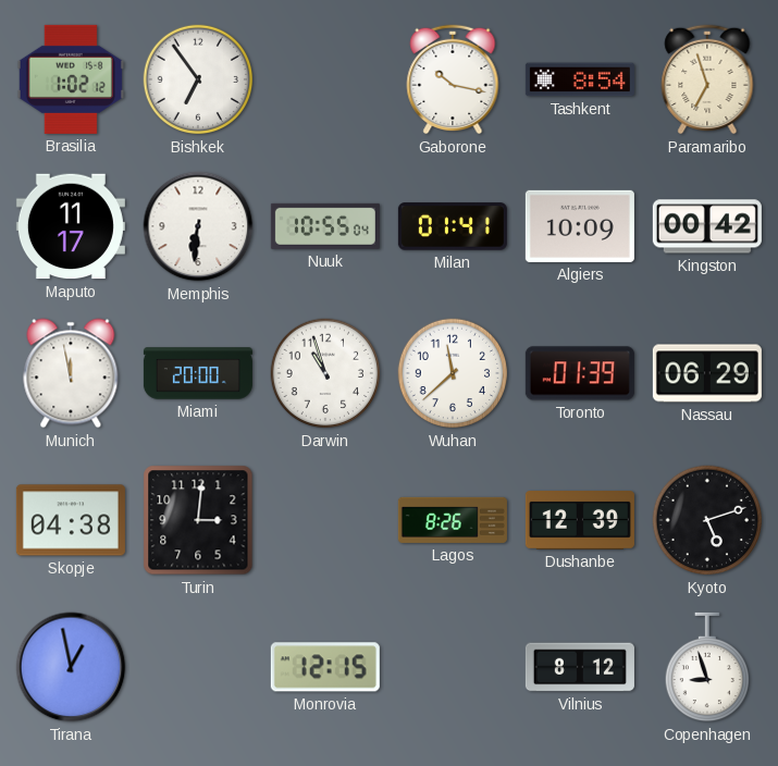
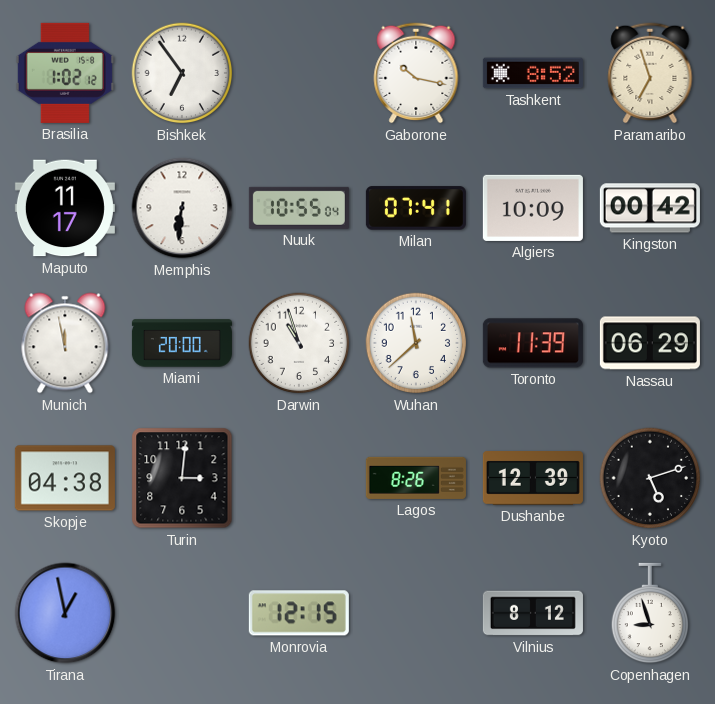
Tashkent: 8:54 -> 8:52 (533, 73)
Milan: 01:41 -> 07:41 (416, 208)
Toronto: 01:39 -> 11:39 (533, 343)
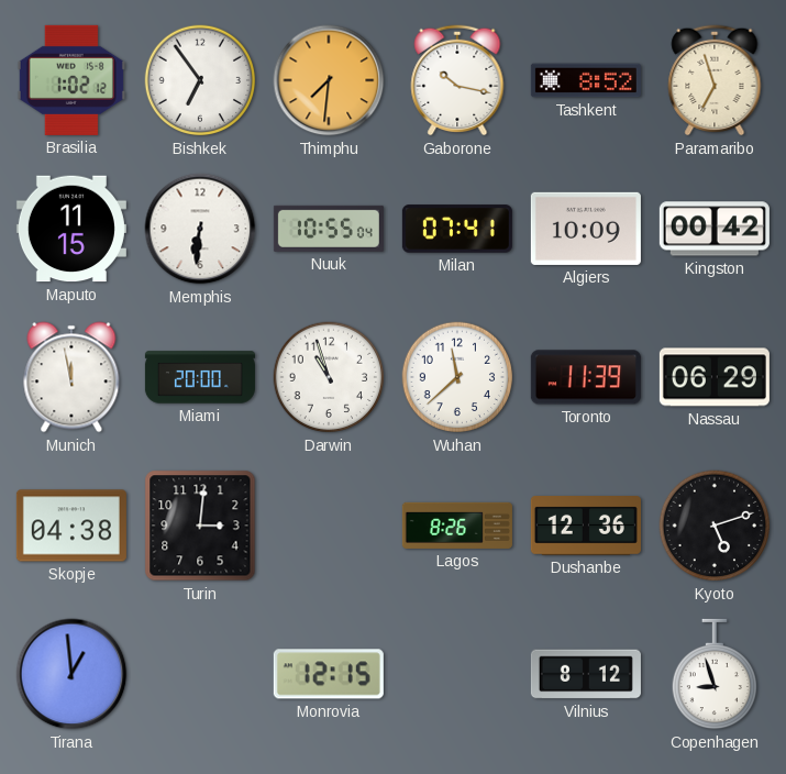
Thimphu: none -> 7:31 (329, 80)
Maputo: 11:17 -> 11:15 (71, 229)
Dushanbe: 12:39 -> 12:36 (586, 527)
Tirana: 12:58 -> 12:59 (71, 674)
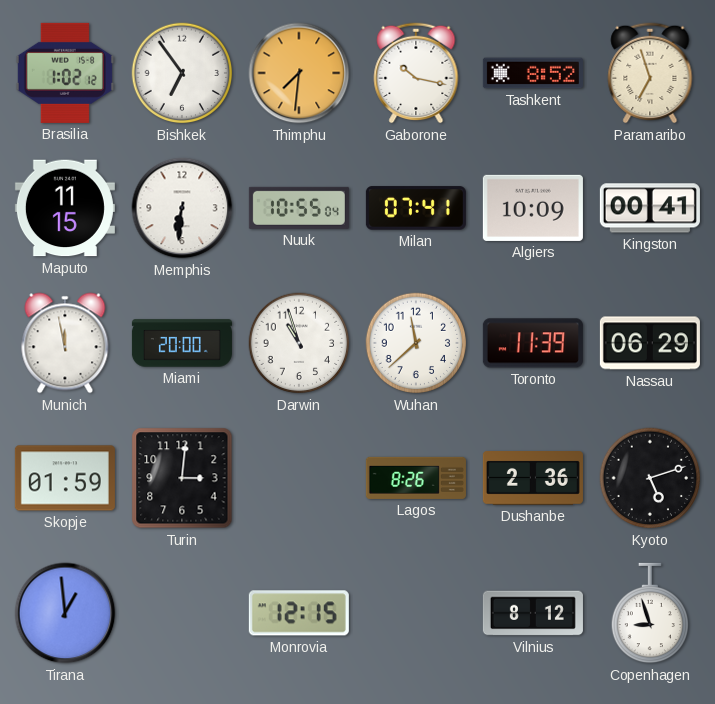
Kingston: 00:42 -> 00:41 (650, 208)
Skopje: 04:38 -> 01:59 (65, 478)
Dushanbe: 12:36 -> 2:36 (533, 479)
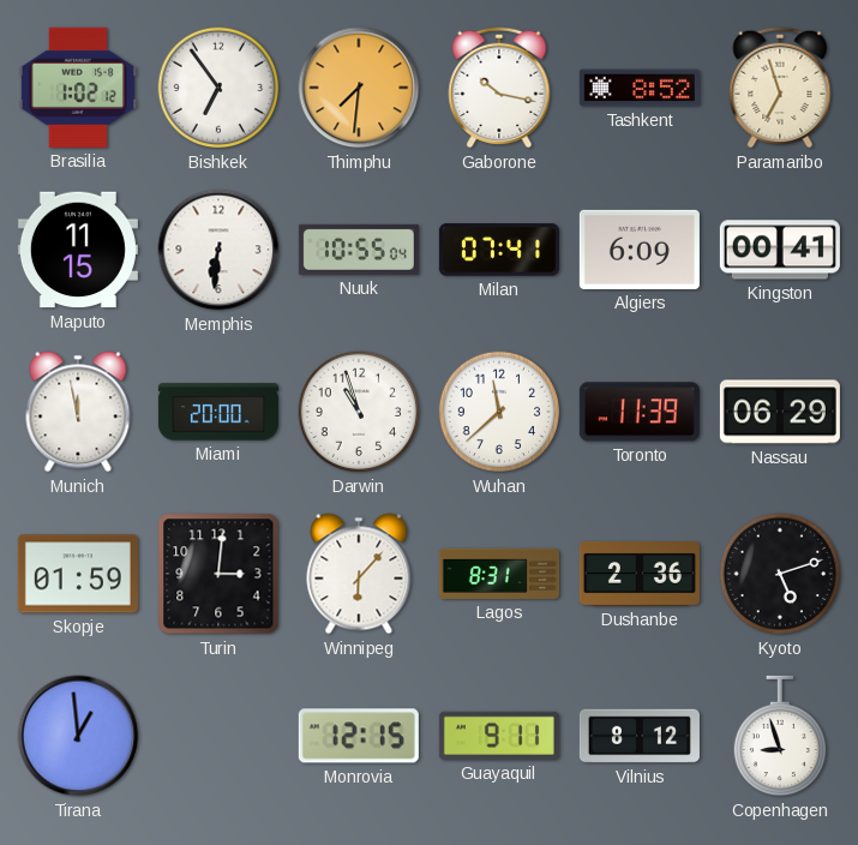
Algiers: 10:09 -> 6:09 (640, 250)
Winnipeg: none -> 6:07 (359, 574)
Lagos: 8:26 -> 8:31 (499, 574)
Guayaquil: none -> 9:11 (499, 736)
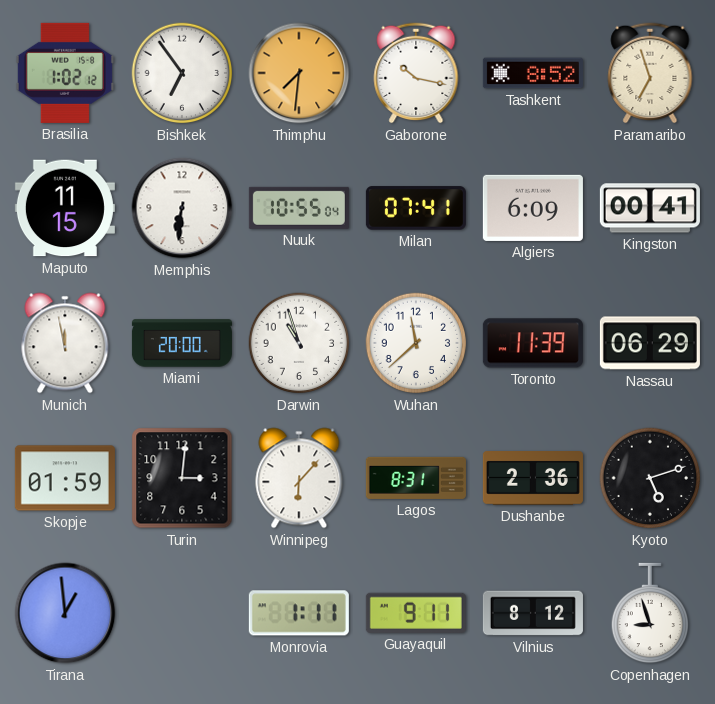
Monrovia: 12:15 -> 1:11 (299, 613)
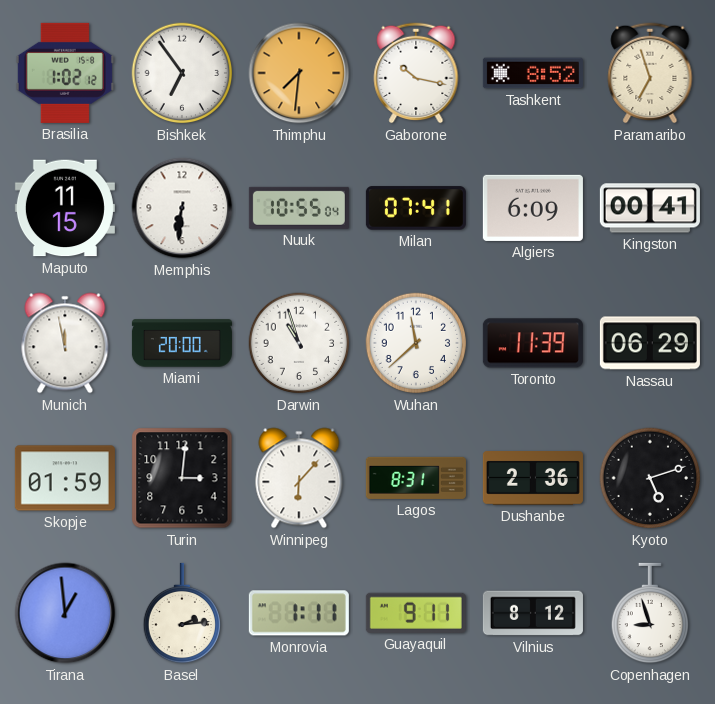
Basel: none -> 2:14 (181, 613)
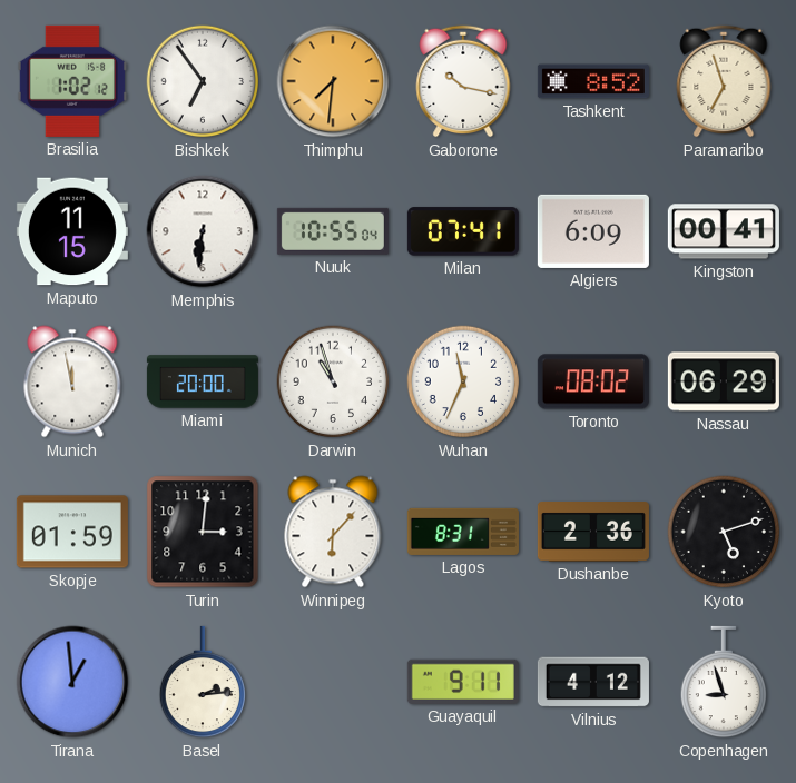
Wuhan: 11:38 -> 11:34 (463, 381)
Toronto: 11:39 -> 08:02 (593, 381)
Monrovia: 1:11 -> none (299, 613)
Vilnius: 8:12 -> 4:12 (593, 682)
